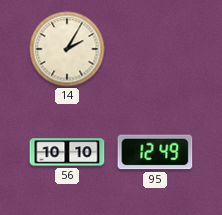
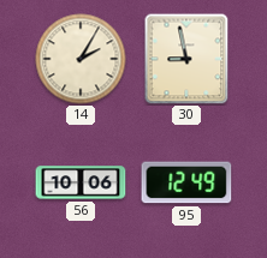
30: none -> 8:58 (186, 59)
56: 10:10 -> 10:06 (81, 182)
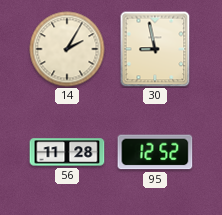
56: 10:06 -> 11:28 (67, 152)
95: 12:49 -> 12:52 (155, 152)
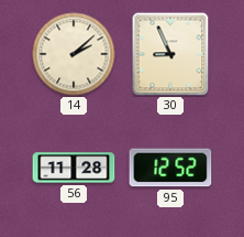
14: 2:05 -> 2:08 (74, 54)
30: 8:58 -> 8:56 (170, 54)
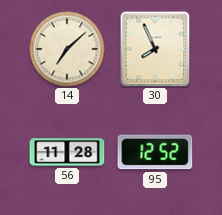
14: 2:08 -> 7:08 (67, 49)
30: 8:56 -> 7:56 (155, 49)
